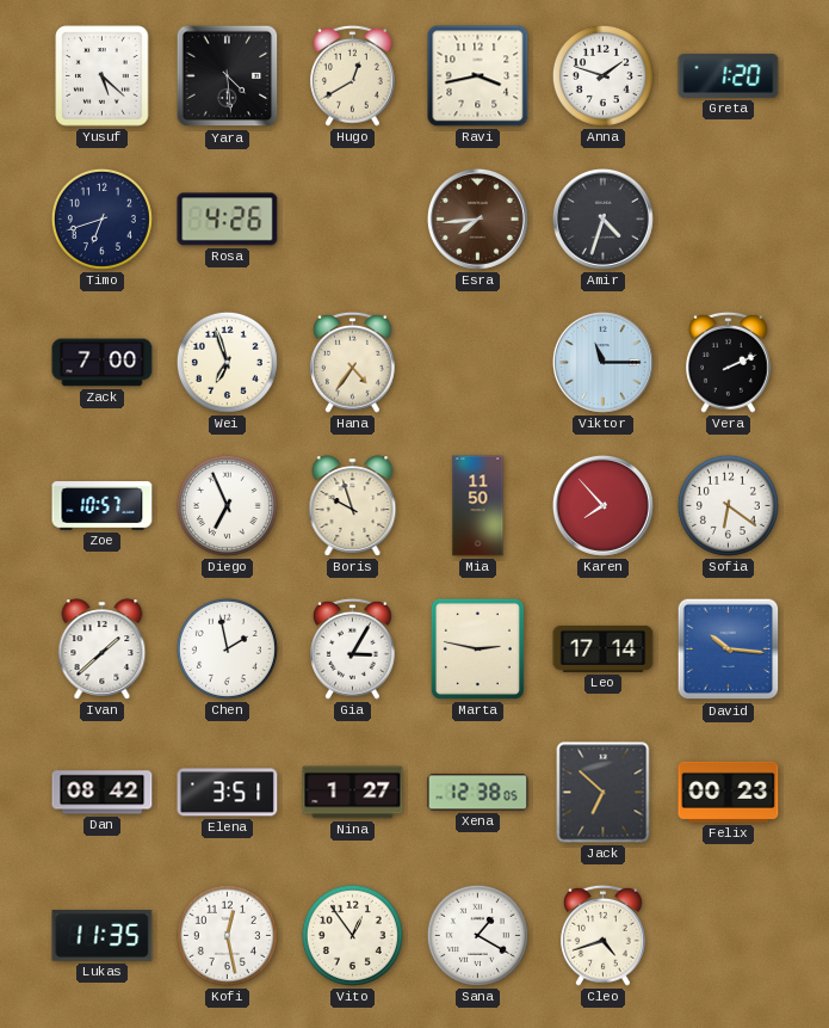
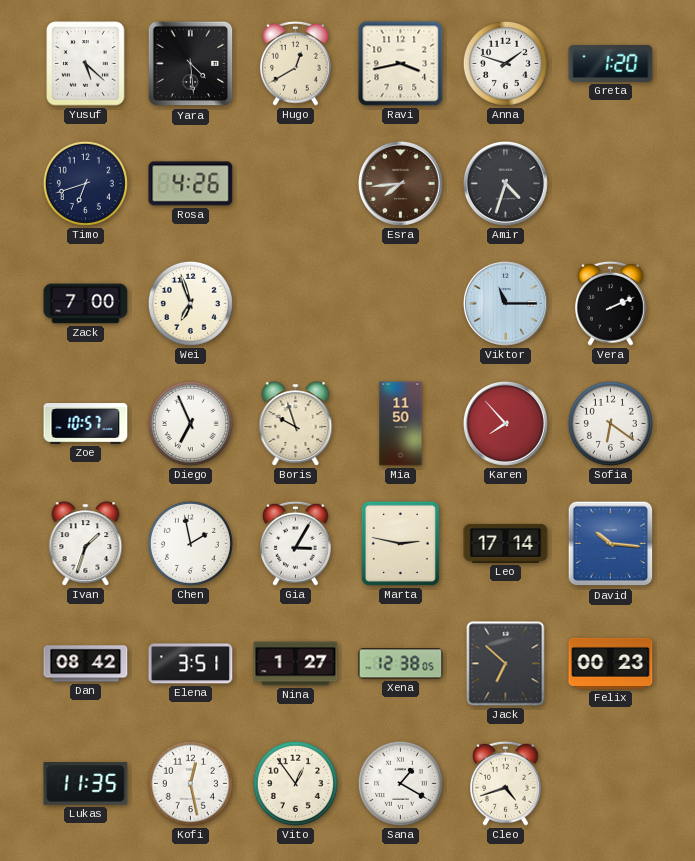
Hana: 4:36 -> none (353, 362)
Ivan: 1:38 -> 1:33 (86, 544)
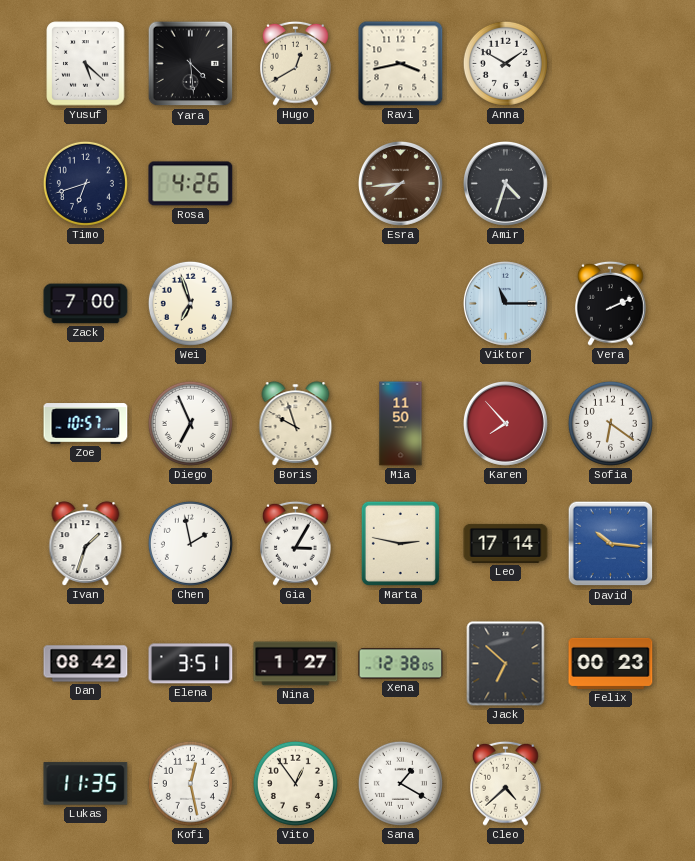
Anna: 1:48 -> 1:50 (505, 63)
Greta: 1:20 -> none (611, 63)
Cleo: 4:42 -> 4:38 (506, 783)
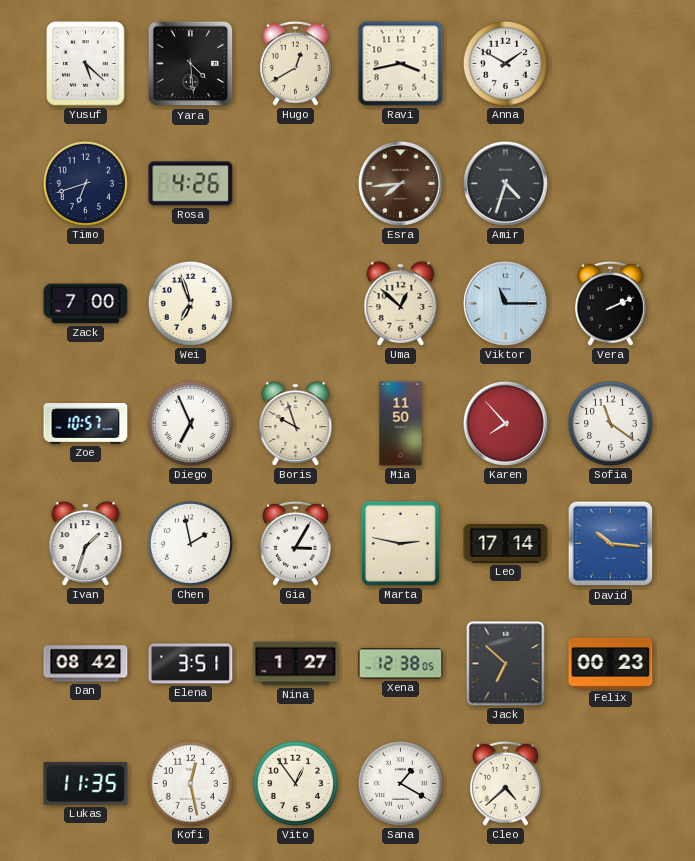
Uma: none -> 12:52 (401, 304)
Sofia: 6:21 -> 11:21 (610, 423)
